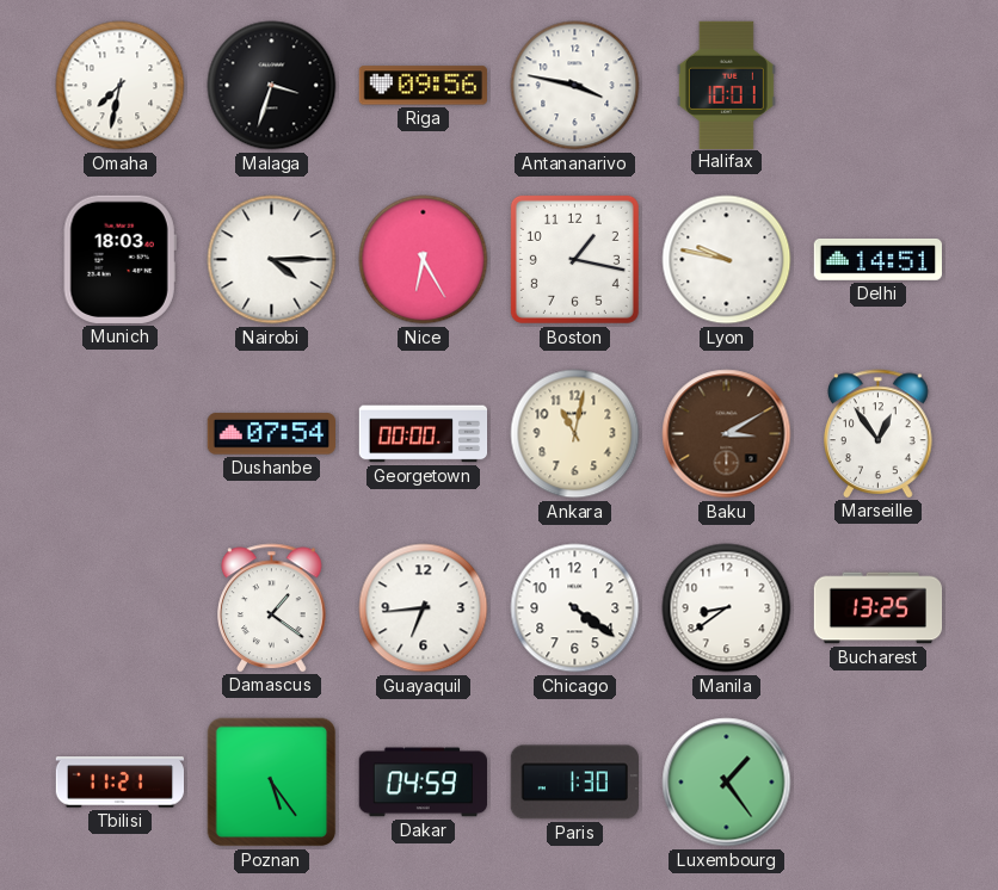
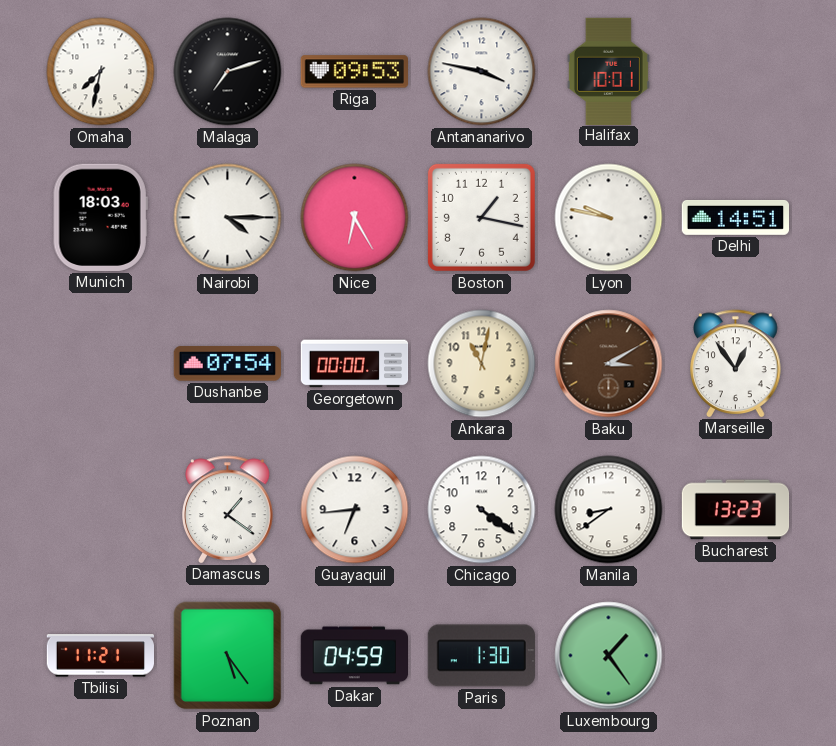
Malaga: 3:33 -> 7:12 (228, 72)
Riga: 09:56 -> 09:53 (354, 72)
Bucharest: 13:25 -> 13:23 (736, 510)
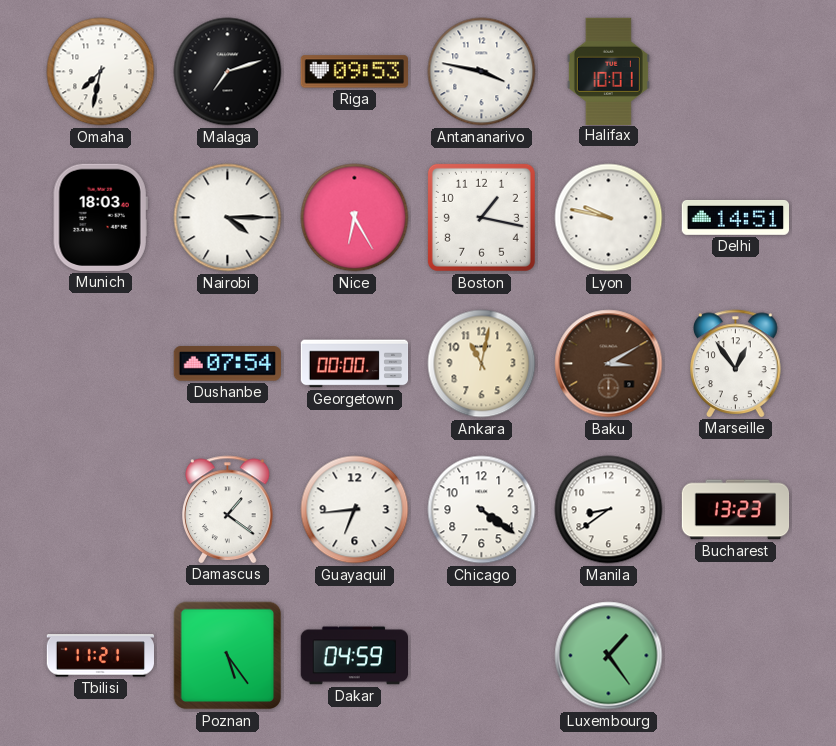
Paris: 1:30 -> none (481, 656)
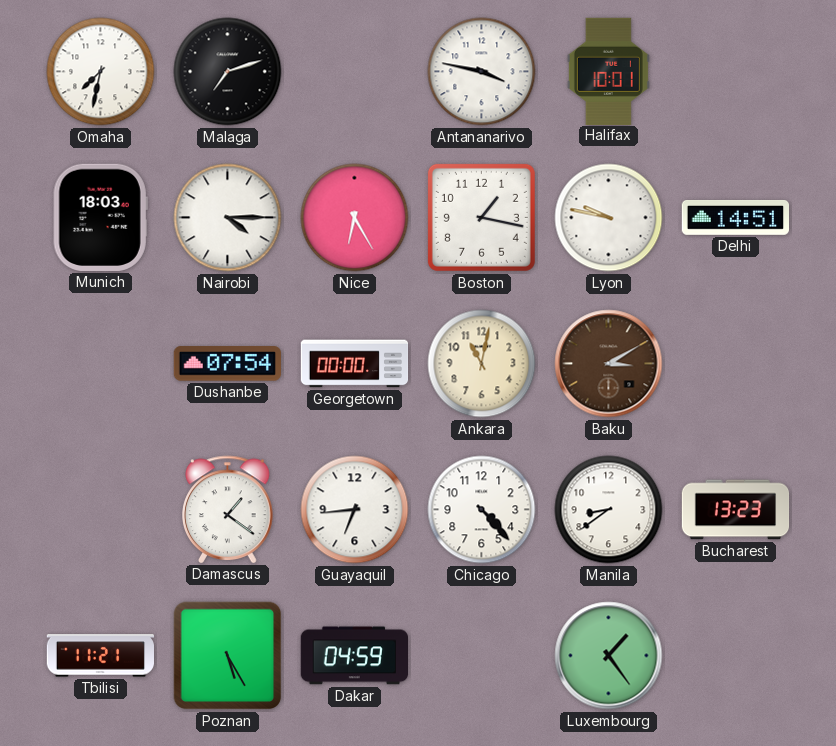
Riga: 09:53 -> none (354, 72)
Marseille: 12:54 -> none (736, 363)
Chicago: 4:21 -> 4:23 (482, 510)
Poznan: 5:24 -> 5:25 (228, 656)
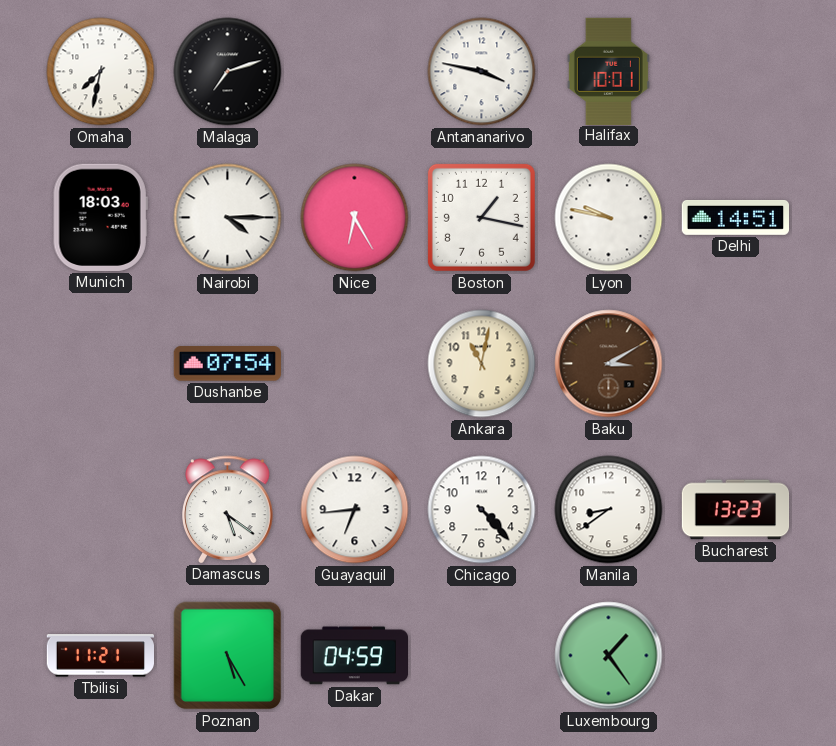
Georgetown: 00:00 -> none (355, 364)
Damascus: 1:21 -> 5:21 (228, 509)
